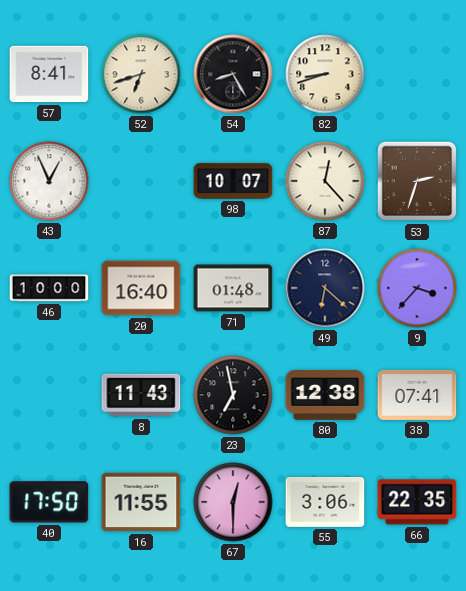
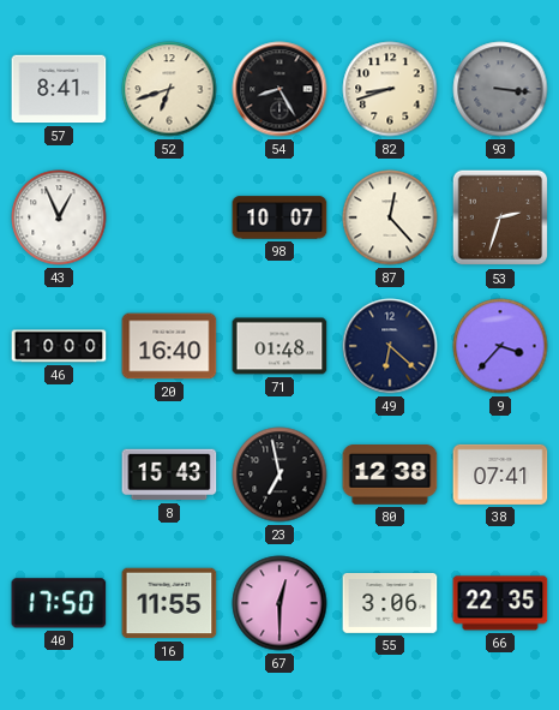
93: none -> 3:16 (500, 89)
8: 11:43 -> 15:43 (169, 475)
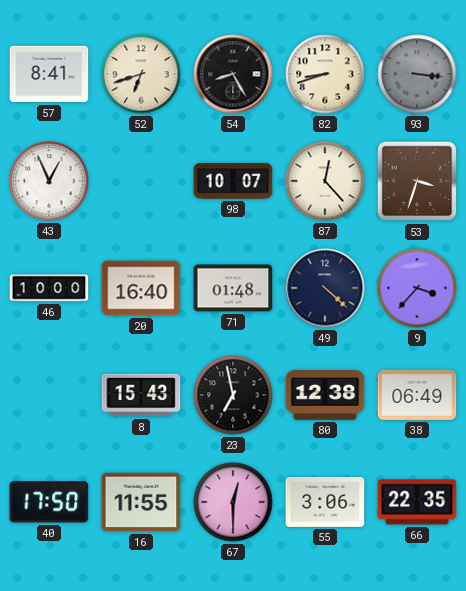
53: 2:33 -> 3:33 (417, 181)
49: 6:22 -> 4:22 (325, 288)
38: 07:41 -> 06:49 (417, 395)
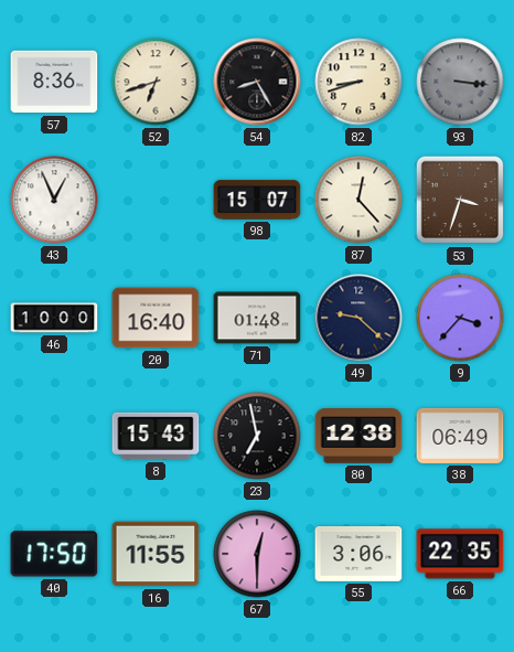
57: 8:41 -> 8:36 (54, 82)
98: 10:07 -> 15:07 (257, 200)
49: 4:22 -> 9:22 (358, 318)
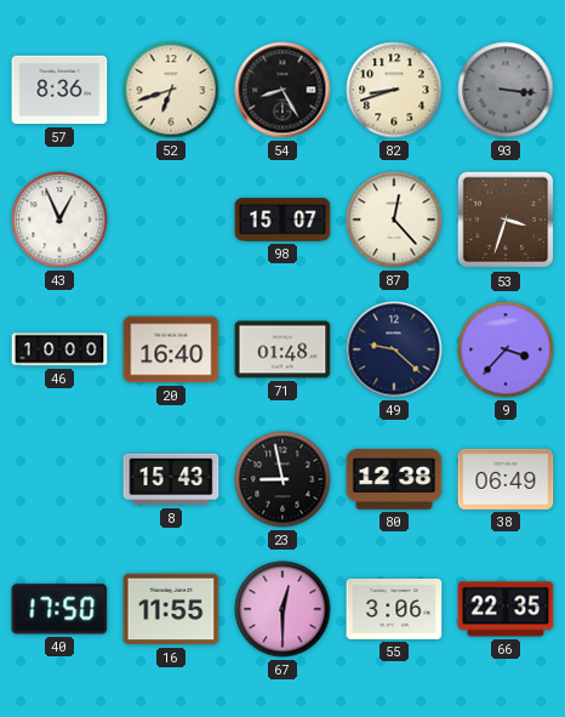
23: 6:58 -> 8:58 (282, 479)
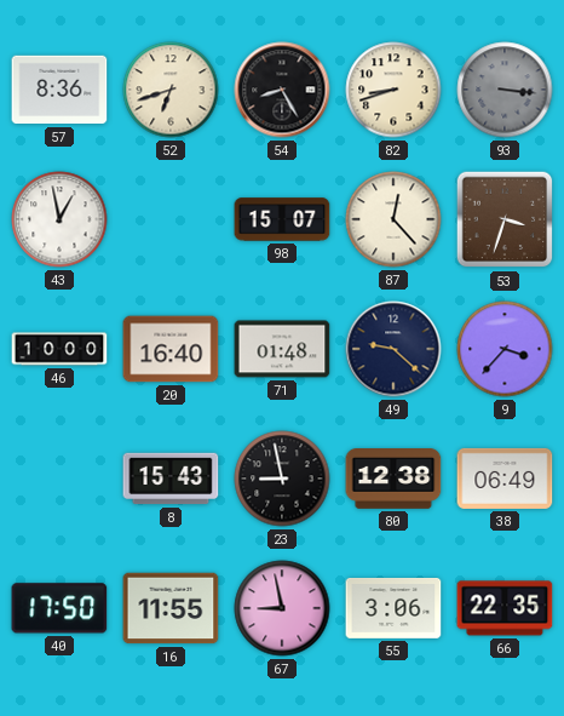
43: 12:56 -> 12:58 (59, 219)
67: 12:30 -> 8:58 (282, 608)
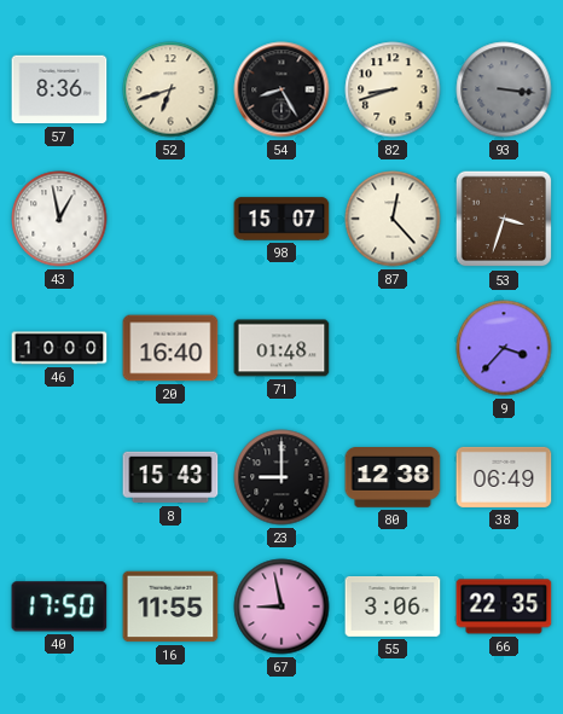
49: 9:22 -> none (393, 349)
23: 8:58 -> 9:00 (281, 477)
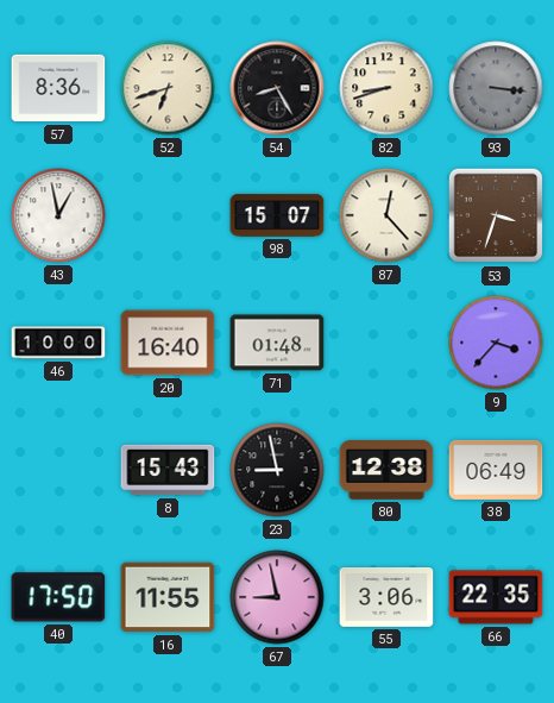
23: 9:00 -> 8:58 (277, 470)
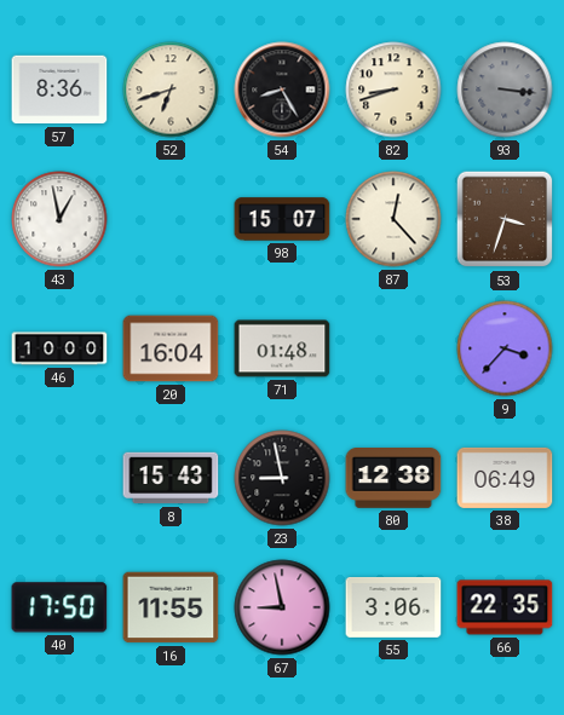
20: 16:40 -> 16:04 (171, 348)
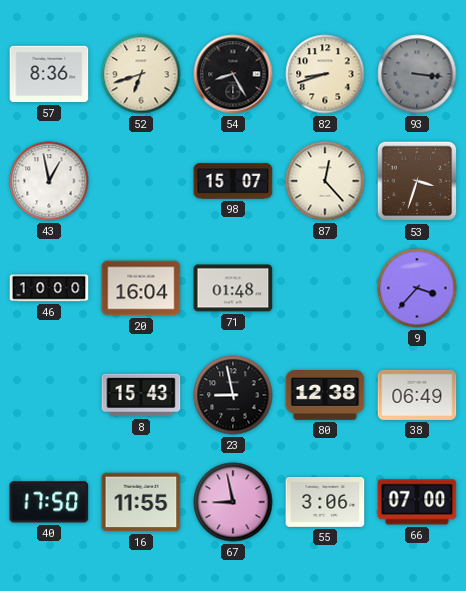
66: 22:35 -> 07:00 (417, 502)
